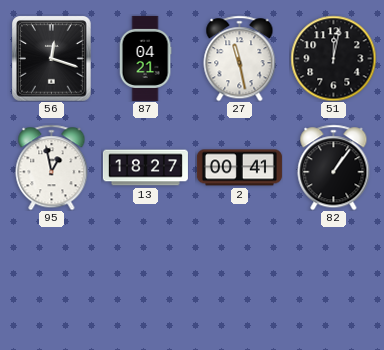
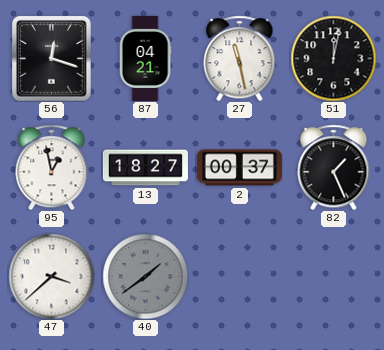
2: 00:41 -> 00:37 (239, 168)
82: 1:06 -> 1:26 (334, 167)
47: none -> 3:38 (51, 276)
40: none -> 1:39 (145, 276)
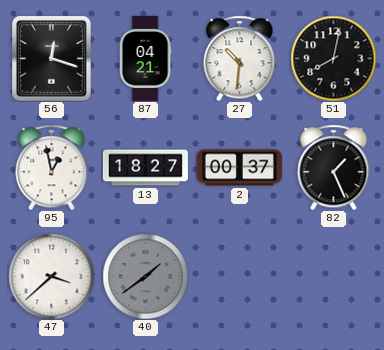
27: 11:28 -> 10:31 (240, 58)
51: 12:02 -> 8:02 (333, 58)
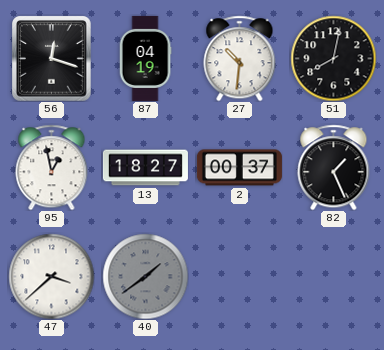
87: 04:21 -> 04:19 (145, 58)
